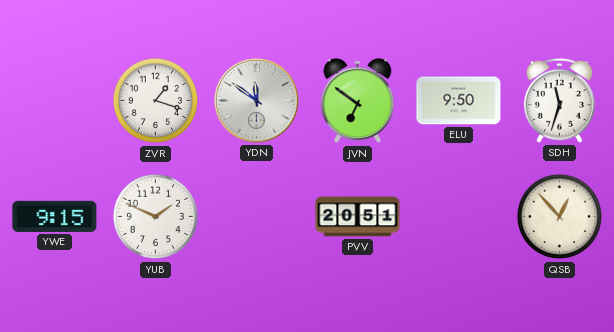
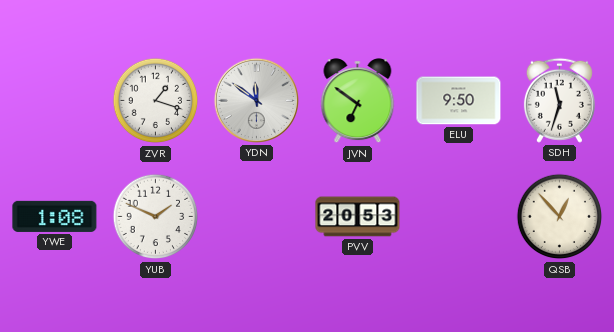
YWE: 9:15 -> 1:08 (55, 216)
PVV: 20:51 -> 20:53 (358, 217)
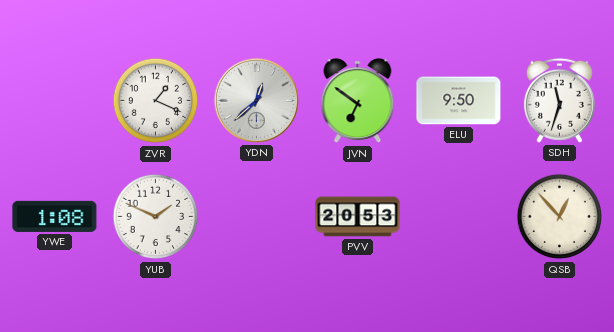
ZVR: 1:18 -> 1:19 (156, 101)
YDN: 11:51 -> 12:38 (256, 100)
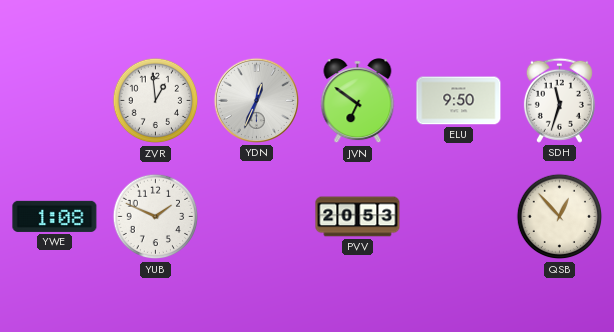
ZVR: 1:19 -> 12:59 (156, 101)
YDN: 12:38 -> 12:34 (256, 100)
